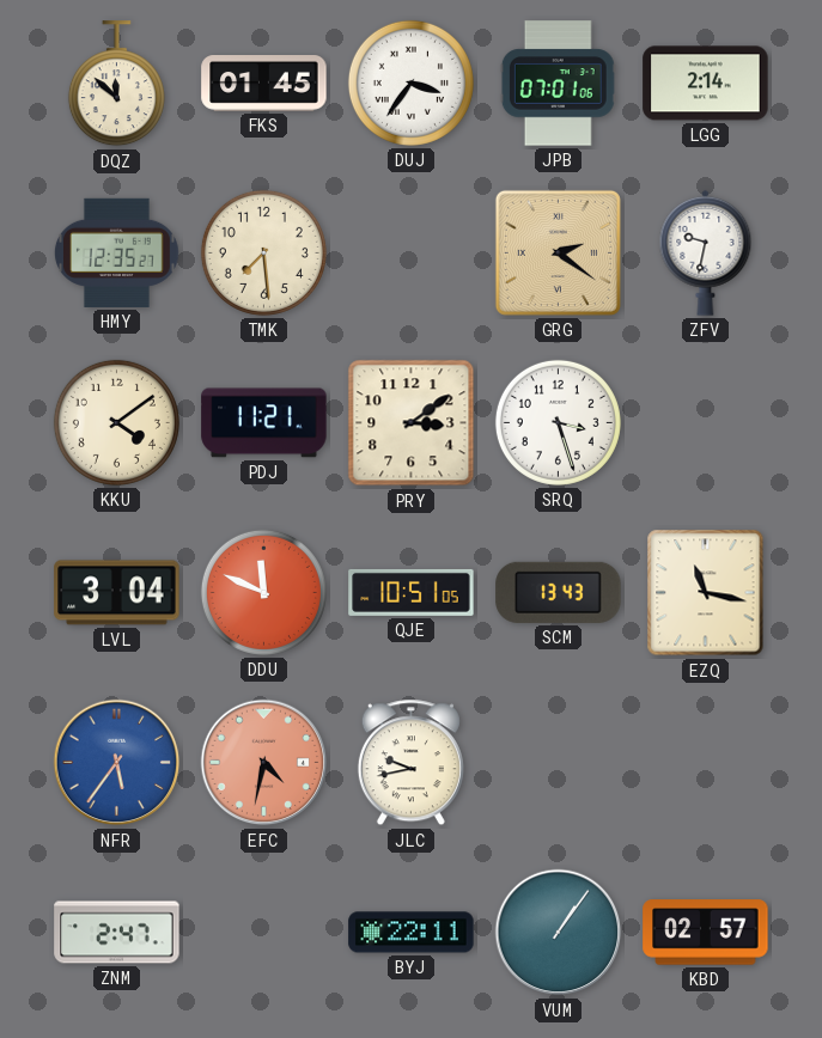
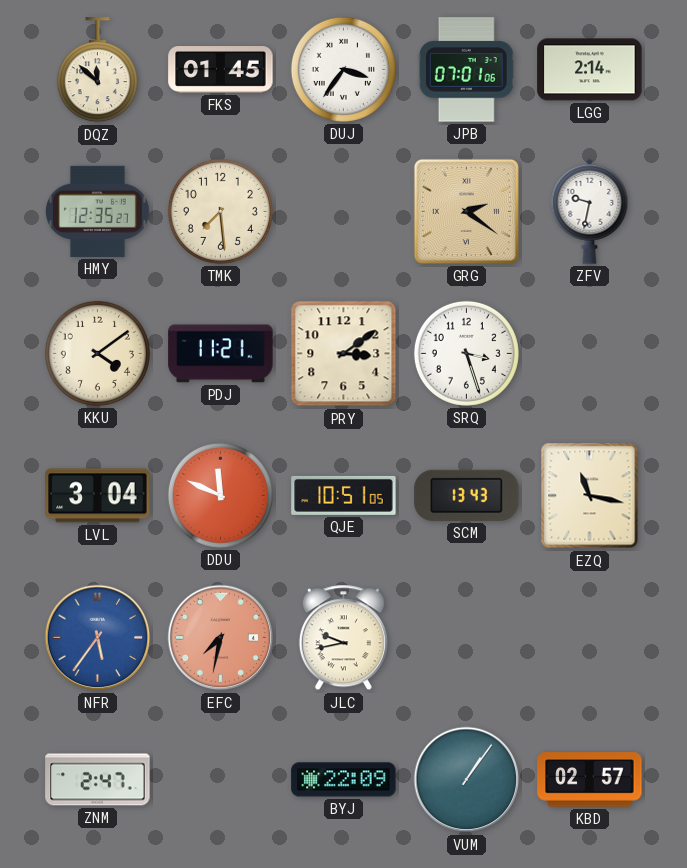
EFC: 4:32 -> 7:32 (221, 638)
BYJ: 22:11 -> 22:09 (344, 780)
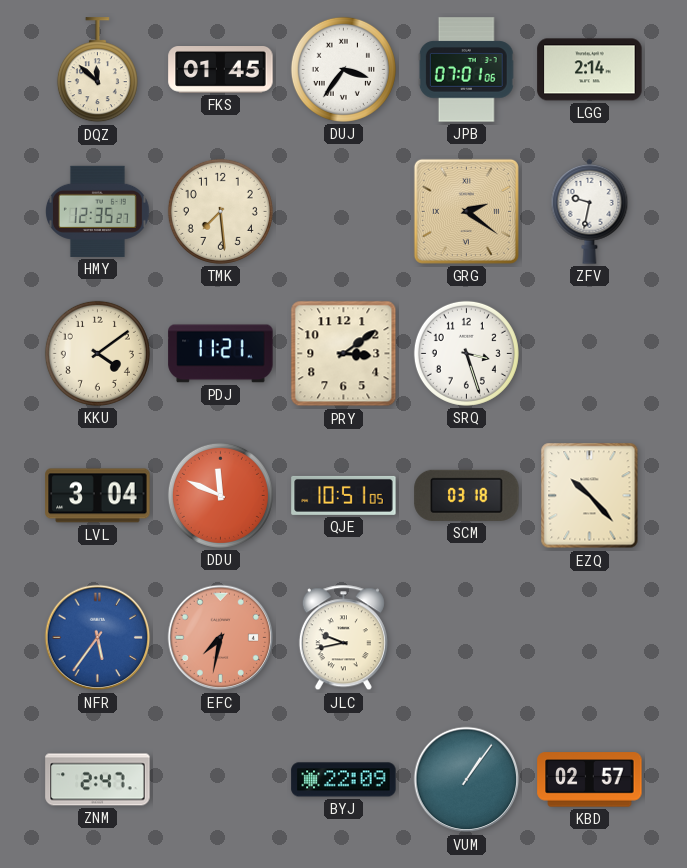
SCM: 13:43 -> 03:18 (467, 495)
EZQ: 11:17 -> 10:23 (590, 496)
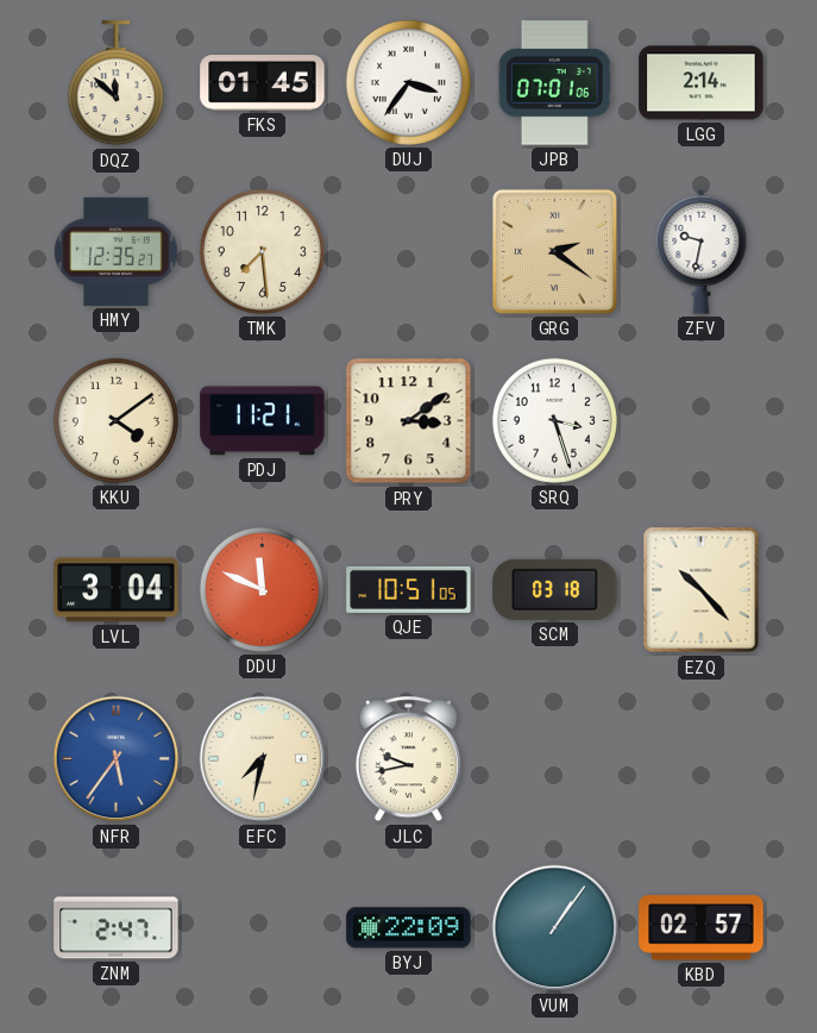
EFC dial: salmon -> cream (263, 759)
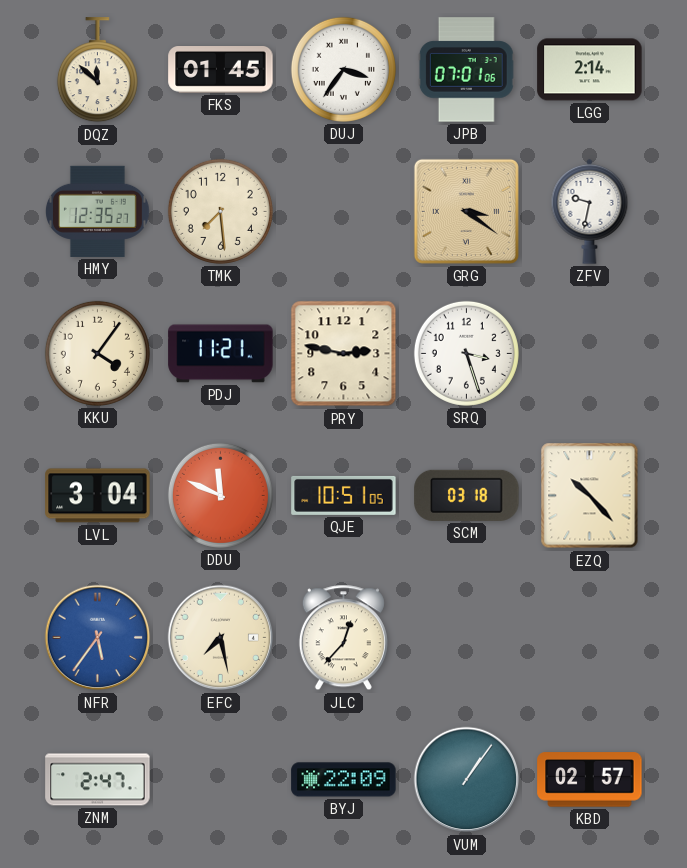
GRG: 2:21 -> 3:21 (466, 211)
KKU: 4:09 -> 4:06 (97, 353)
PRY: 3:09 -> 2:47 (344, 354)
EFC: 7:32 -> 7:28 (221, 638)
JLC: 9:43 -> 12:37 (343, 638)
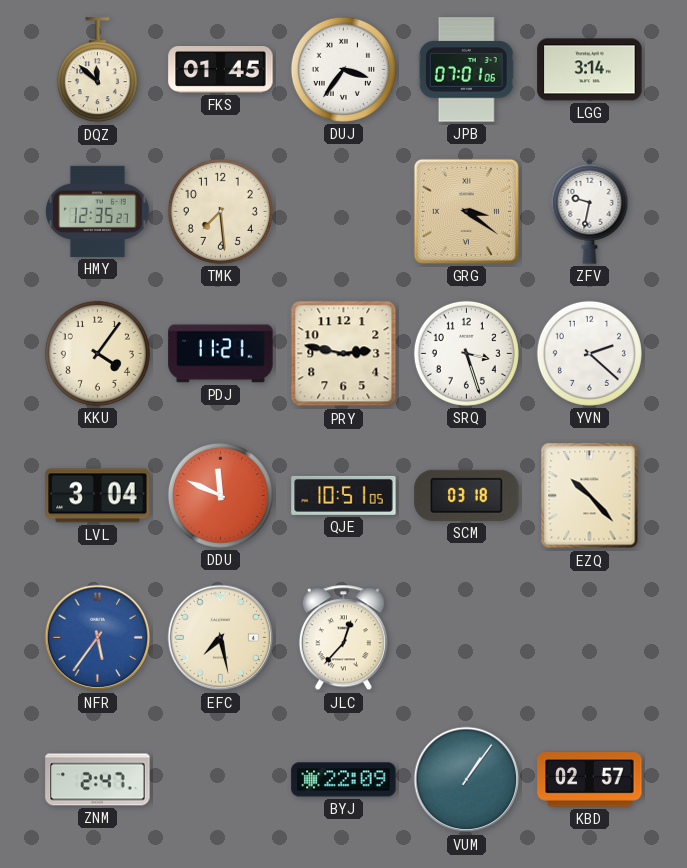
LGG: 2:14 -> 3:14 (590, 70)
YVN: none -> 2:22 (589, 353)
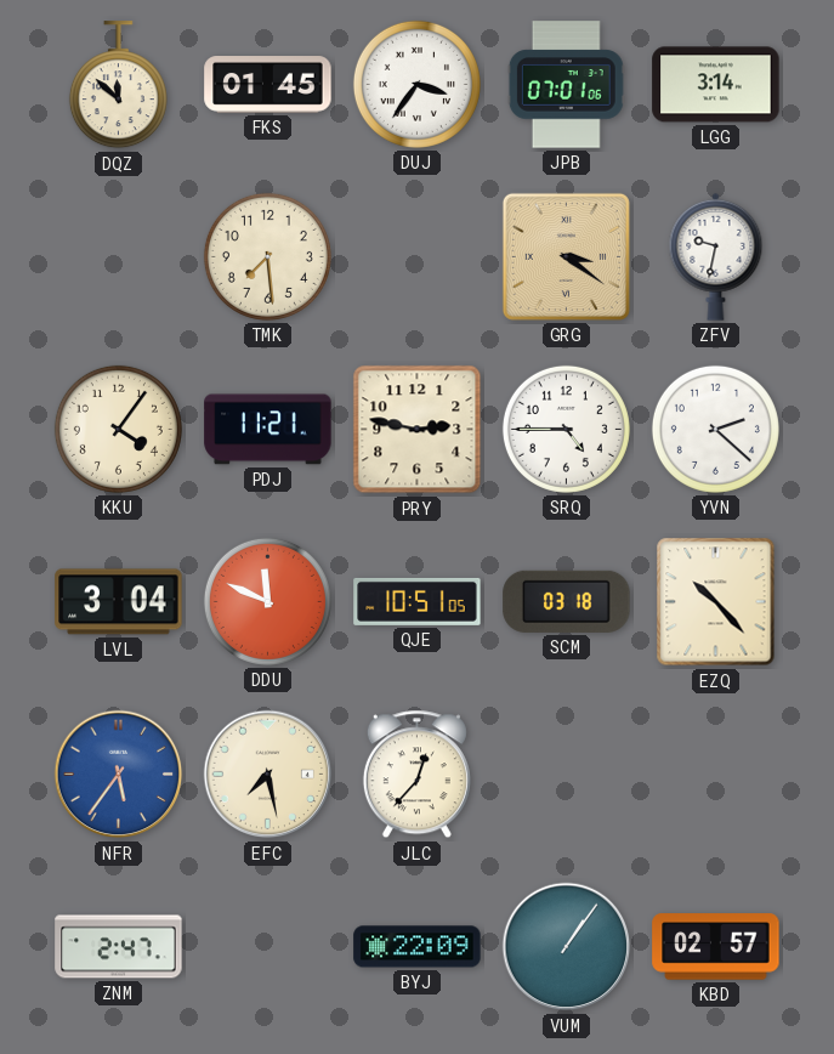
HMY: 12:35 -> none (97, 211)
SRQ: 3:27 -> 4:45 (566, 429)
